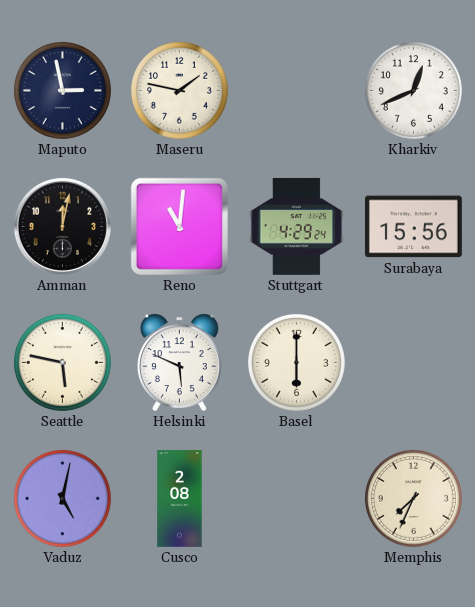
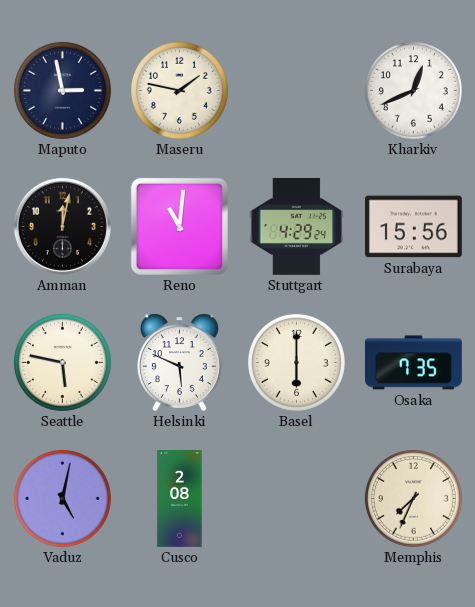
Osaka: none -> 7:35 (414, 363)
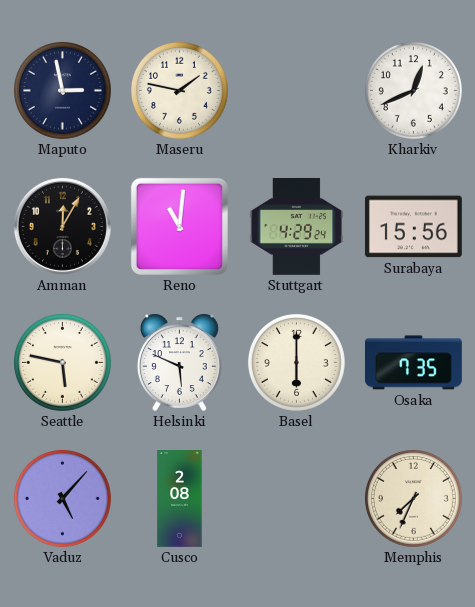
Amman: 12:02 -> 12:05 (62, 226)
Vaduz: 5:02 -> 5:07 (62, 498)
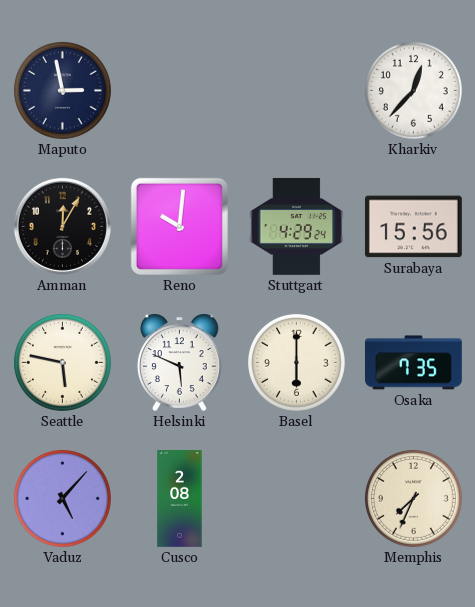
Maseru: 1:47 -> none (179, 90)
Kharkiv: 12:41 -> 12:37 (413, 90)
Reno: 11:01 -> 10:01 (179, 226)
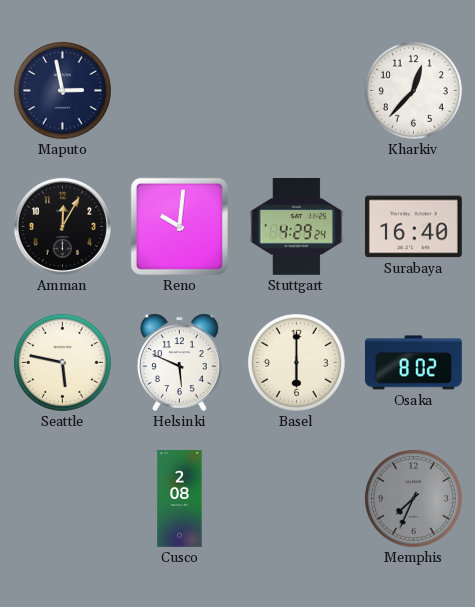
Surabaya: 15:56 -> 16:40 (413, 227)
Osaka: 7:35 -> 8:02 (414, 363)
Vaduz: 5:07 -> none (62, 498)
Memphis dial: cream -> grey (413, 498)
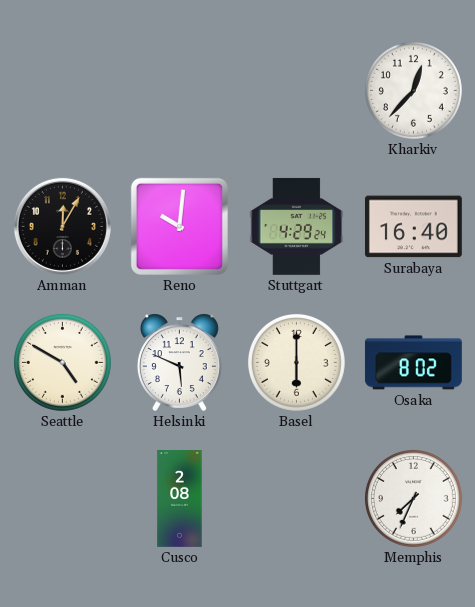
Maputo: 2:58 -> none (62, 90)
Seattle: 5:47 -> 4:50 (62, 362)
Memphis dial: grey -> white (413, 498)
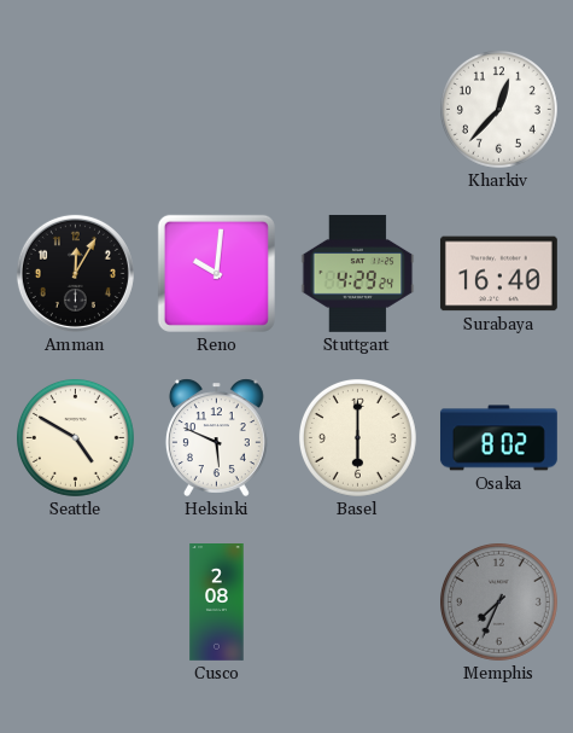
Memphis dial: white -> grey (498, 601)
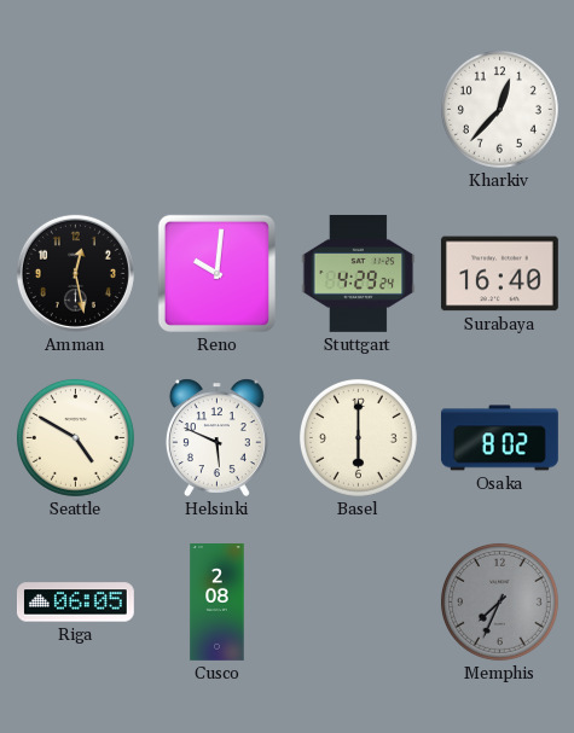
Amman: 12:05 -> 12:28 (75, 273)
Riga: none -> 06:05 (75, 603)
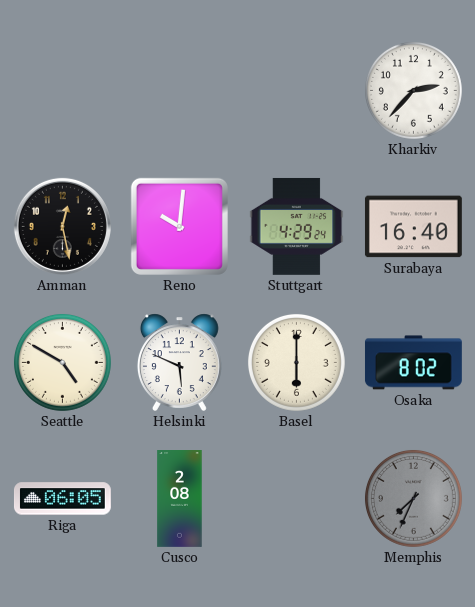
Kharkiv: 12:37 -> 2:37 (413, 90)
